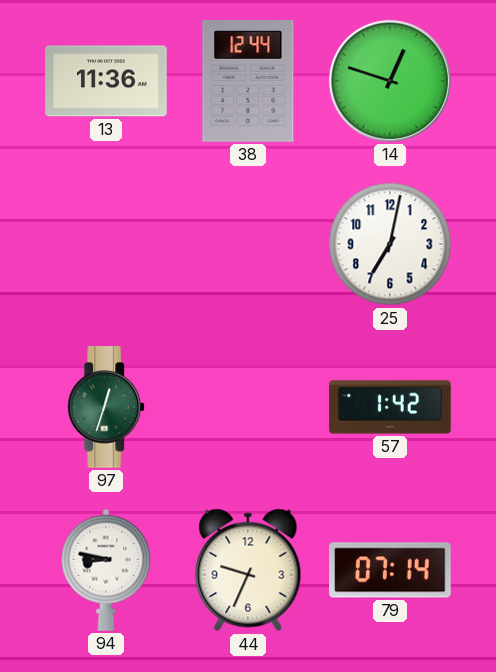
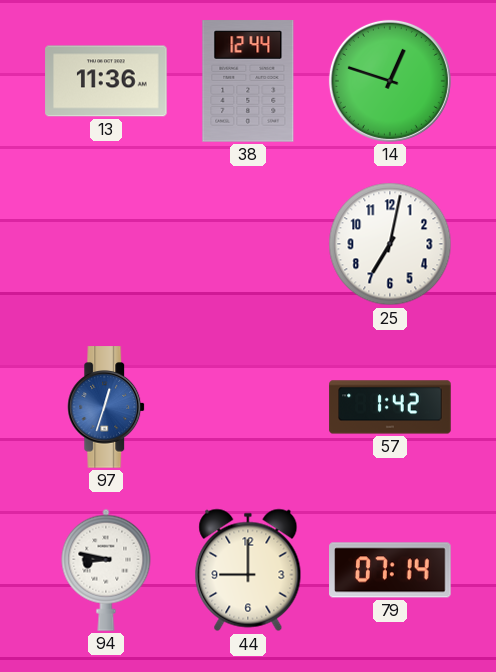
97 dial: green -> blue (107, 407)
44: 9:34 -> 9:00 (248, 570)
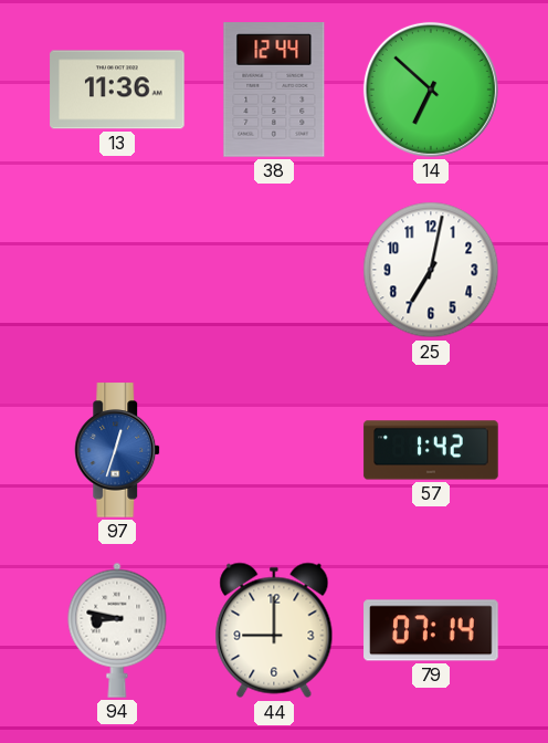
14: 12:48 -> 6:52 (431, 90)
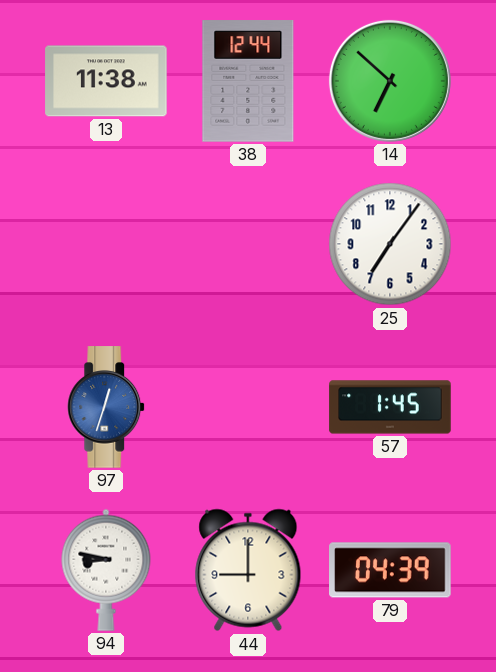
13: 11:36 -> 11:38 (106, 81)
25: 7:02 -> 7:06 (390, 244)
57: 1:42 -> 1:45 (390, 407)
79: 07:14 -> 04:39 (390, 570)
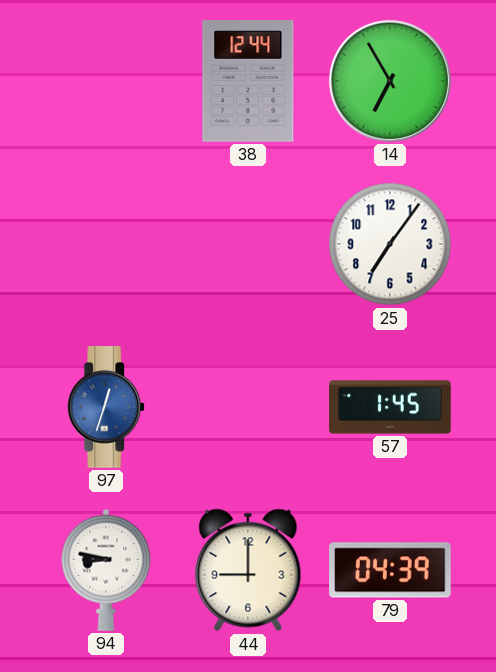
13: 11:38 -> none (106, 81)
14: 6:52 -> 6:55 (390, 81)
